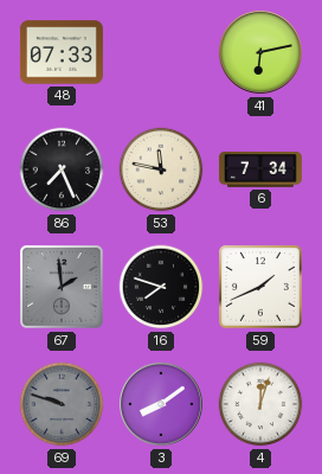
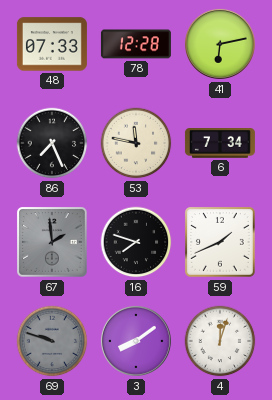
78: none -> 12:28 (136, 44)
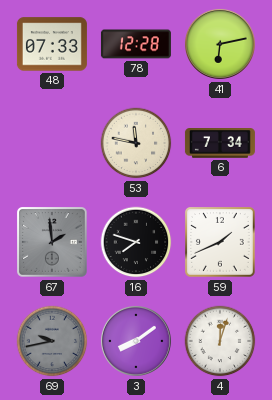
86: 7:26 -> none (52, 143)
69: 9:48 -> 9:43 (52, 341)
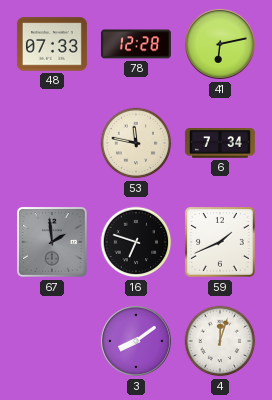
16: 7:48 -> 6:48 (136, 242)
69: 9:43 -> none (52, 341)
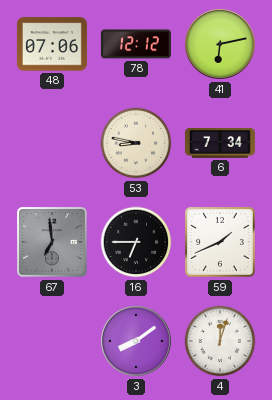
48: 07:33 -> 07:06 (52, 44)
78: 12:28 -> 12:12 (136, 44)
53: 11:47 -> 8:47 (136, 143)
67: 1:59 -> 6:59 (53, 243)
16: 6:48 -> 6:45 (136, 242)
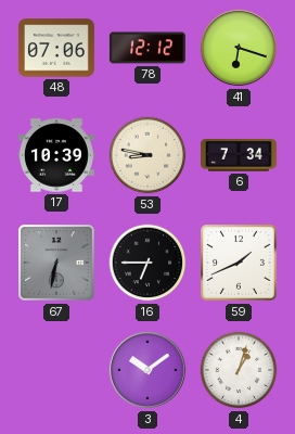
41: 6:13 -> 6:18 (239, 48)
17: none -> 10:39 (56, 155)
67: 6:59 -> 6:32 (57, 264)
3: 8:09 -> 10:09 (147, 370)
4: 12:03 -> 1:03 (239, 370)
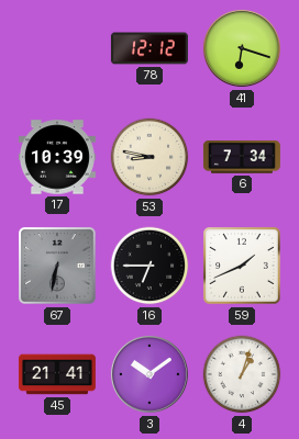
48: 07:06 -> none (56, 48)
45: none -> 21:41 (57, 374)
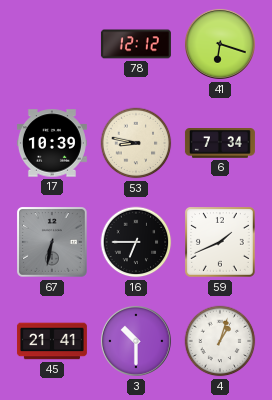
3: 10:09 -> 10:30 (136, 341)
